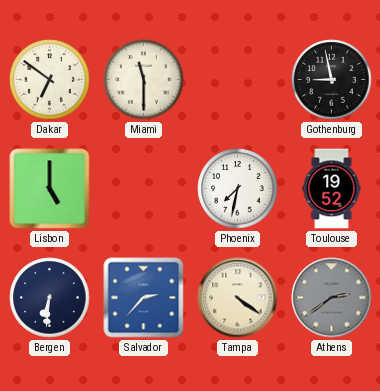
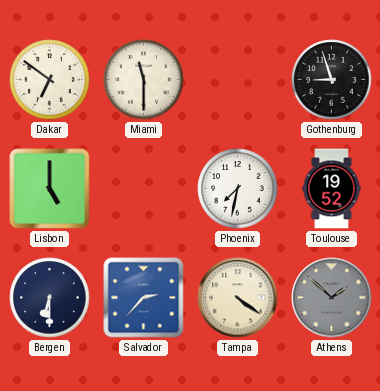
Gothenburg: 8:58 -> 8:57 (332, 80)
Bergen: 6:31 -> 6:30 (50, 298)
Athens: 2:39 -> 1:52 (332, 298)
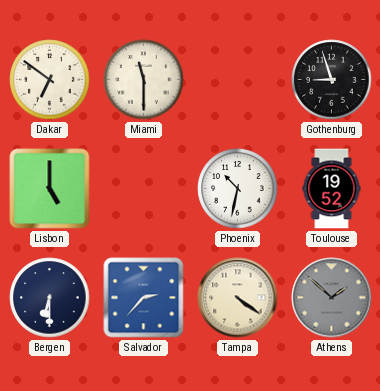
Phoenix: 7:32 -> 10:32 (238, 189)
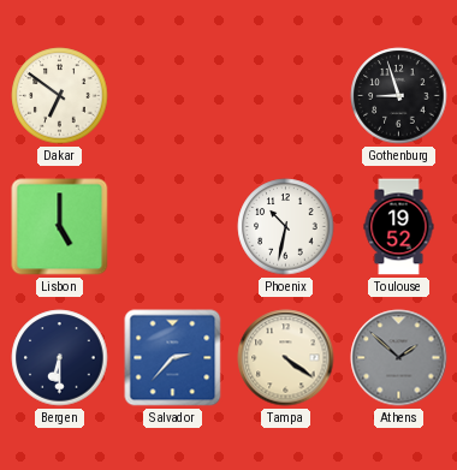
Miami: 11:30 -> none (144, 80)
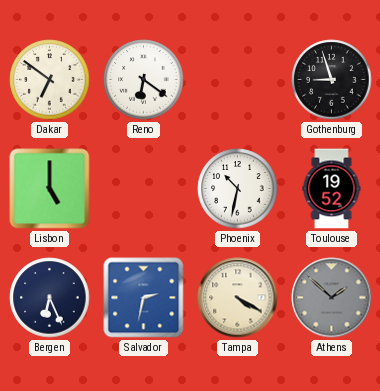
Reno: none -> 6:21 (144, 80)
Bergen: 6:30 -> 6:26 (50, 298)
Salvador: 2:37 -> 2:32 (144, 298)
Tampa: 4:21 -> 4:20 (238, 298)
